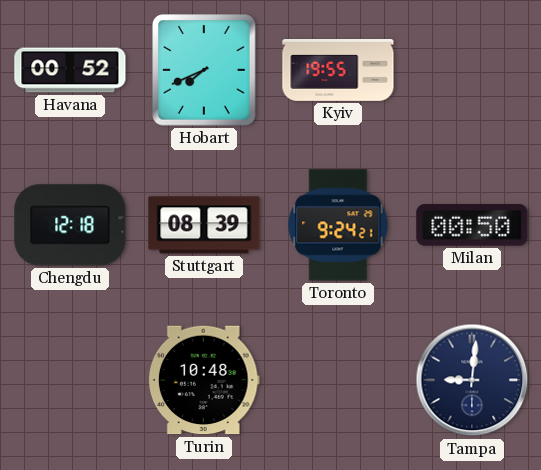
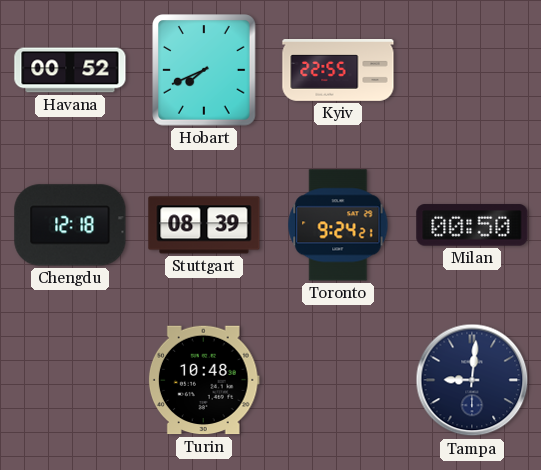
Kyiv: 19:55 -> 22:55 (338, 71)
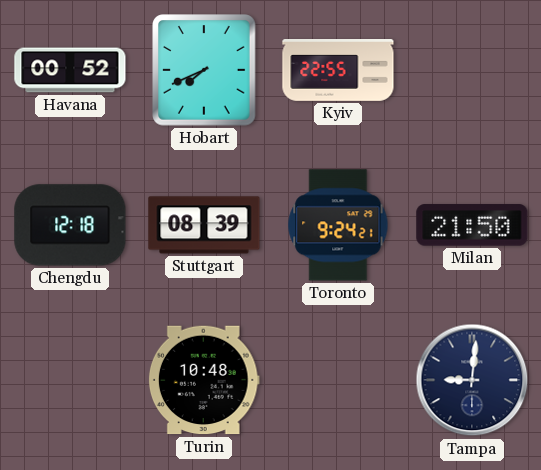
Milan: 00:50 -> 21:50 (472, 225)
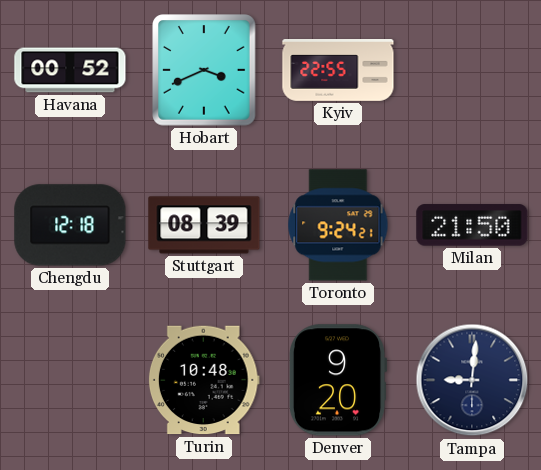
Hobart: 7:41 -> 3:41 (204, 70)
Denver: none -> 9:20 (338, 380)
